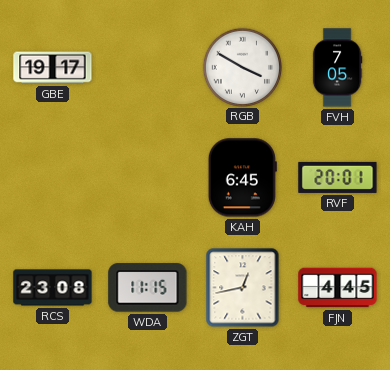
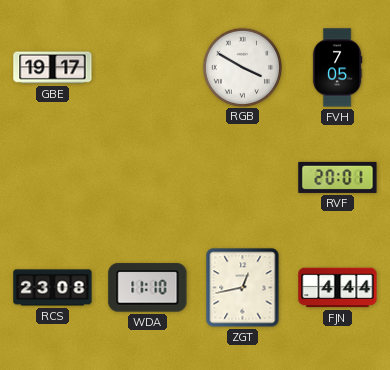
KAH: 6:45 -> none (242, 178)
WDA: 11:15 -> 11:10 (148, 288)
FJN: 4:45 -> 4:44 (338, 288)
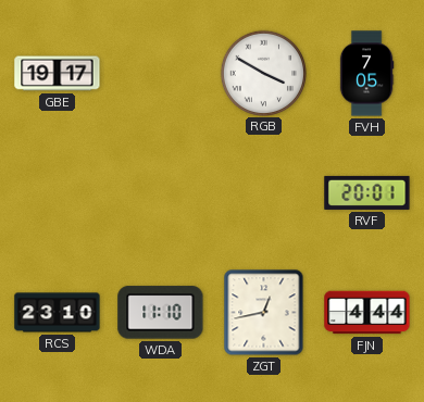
RCS: 23:08 -> 23:10 (58, 313)
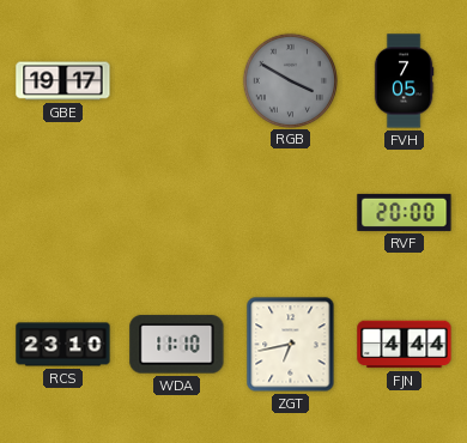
RGB dial: white -> grey (290, 80)
RVF: 20:01 -> 20:00 (405, 212)
ZGT: 12:43 -> 6:43 (291, 345)
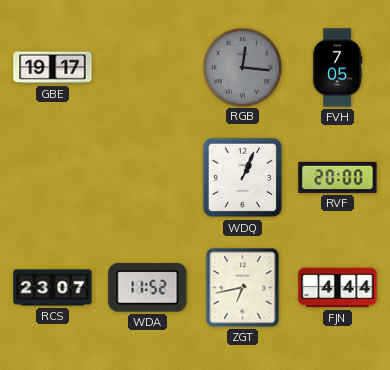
RGB: 3:50 -> 12:16 (242, 67)
WDQ: none -> 1:04 (243, 178)
RCS: 23:10 -> 23:07 (53, 288)
WDA: 11:10 -> 11:52 (148, 288)
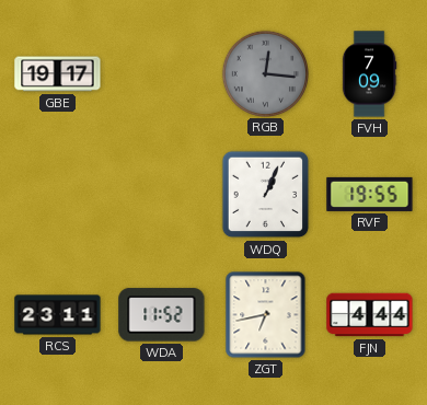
FVH: 7:05 -> 7:09 (369, 74)
RVF: 20:00 -> 19:55 (370, 194)
RCS: 23:07 -> 23:11 (58, 315)
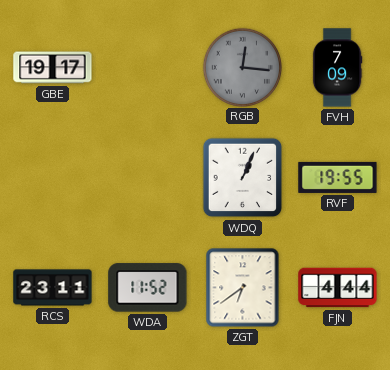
ZGT: 6:43 -> 6:39 (243, 288)
